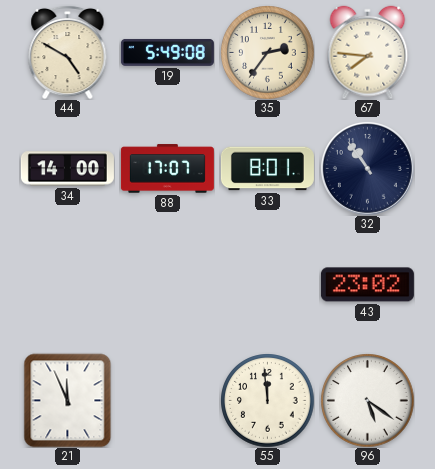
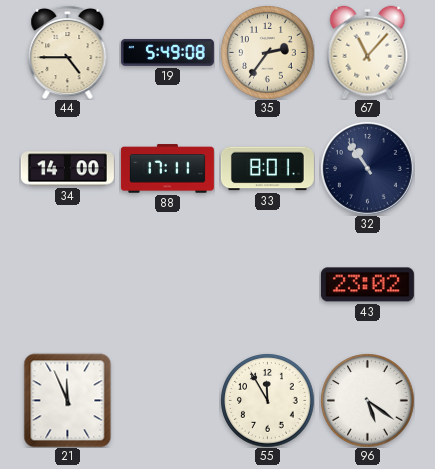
44: 4:50 -> 4:45 (68, 52)
67: 7:46 -> 11:07 (368, 52)
88: 17:07 -> 17:11 (167, 169)
55: 11:59 -> 11:55 (267, 400)
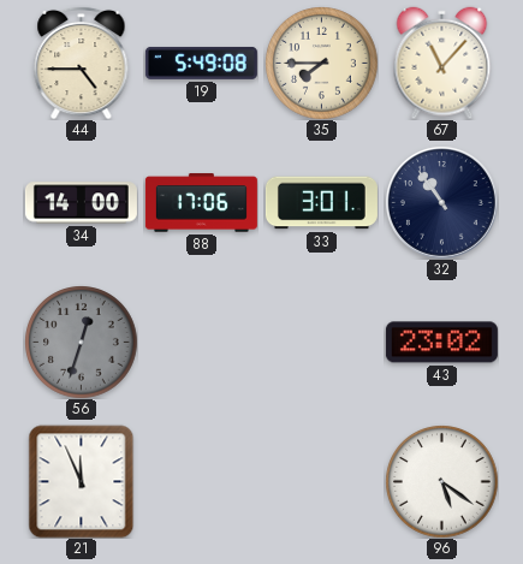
35: 2:36 -> 7:45 (321, 63)
88: 17:11 -> 17:06 (201, 203)
33: 8:01 -> 3:01 (321, 203)
56: none -> 12:33 (81, 342)
55: 11:55 -> none (267, 400)
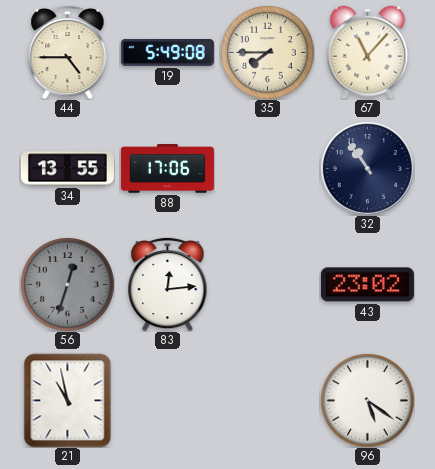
34: 14:00 -> 13:55 (67, 169)
33: 3:01 -> none (321, 203)
83: none -> 12:14 (168, 284)
21: 11:56 -> 10:58 (68, 400)
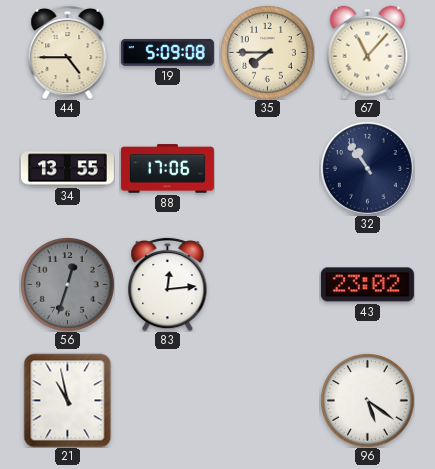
19: 5:49 -> 5:09 (167, 52)
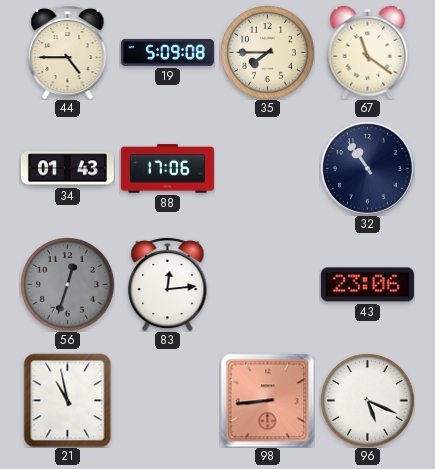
67: 11:07 -> 11:21 (368, 52)
34: 13:55 -> 01:43 (67, 169)
43: 23:02 -> 23:06 (367, 285)
98: none -> 8:44 (267, 400)
96: 5:21 -> 5:19 (367, 400)
